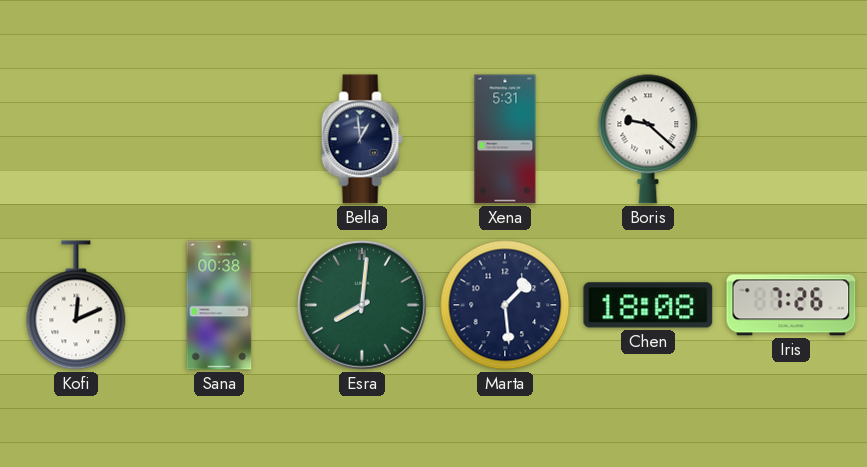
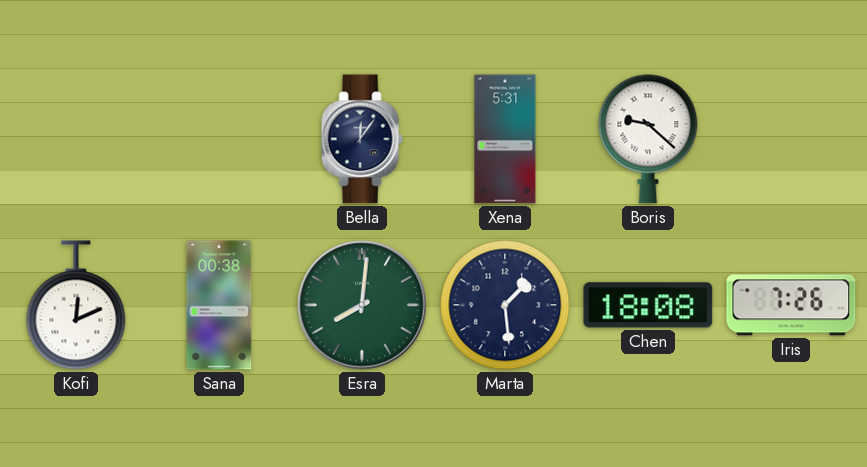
Bella: 12:59 -> 12:06 (362, 139)
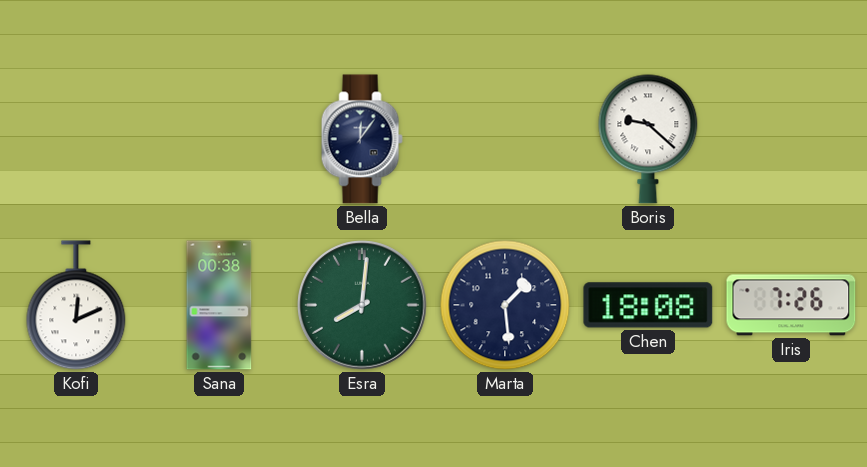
Xena: 5:31 -> none (505, 139)
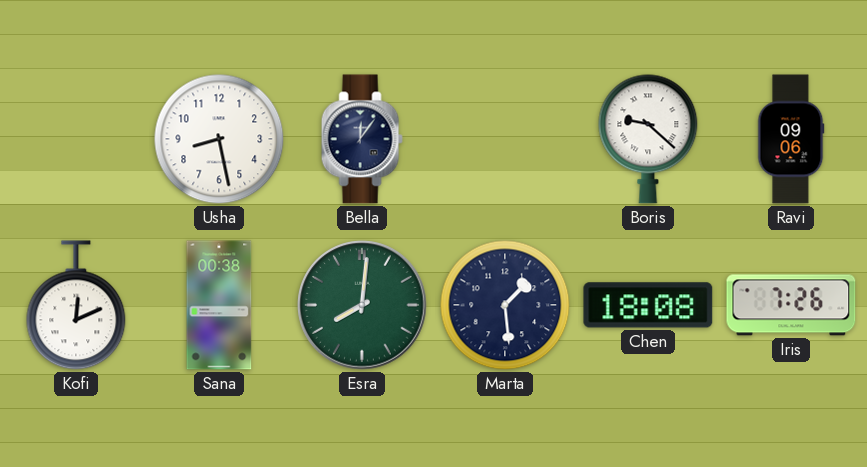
Usha: none -> 8:28 (219, 139)
Ravi: none -> 09:06 (791, 139)
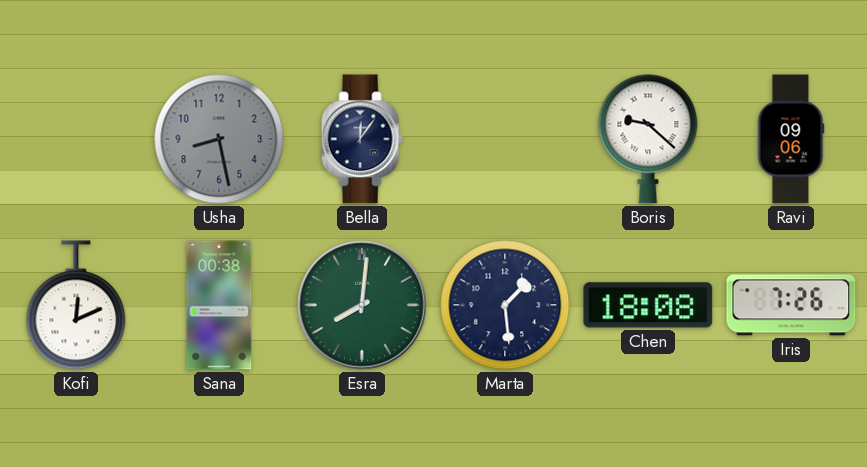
Usha dial: white -> grey (219, 139)
